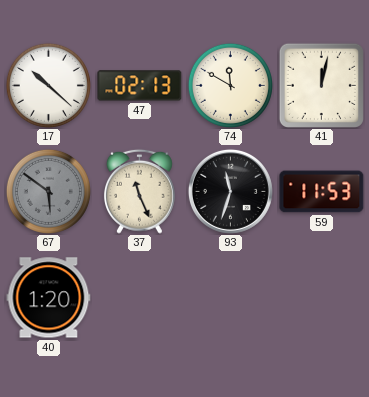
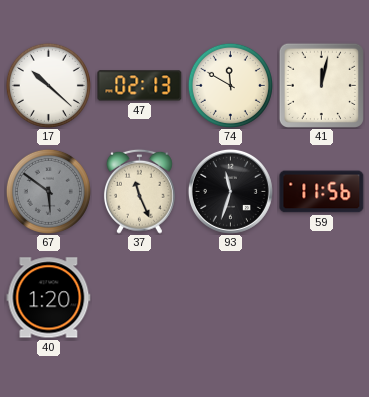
59: 11:53 -> 11:56 (322, 192)
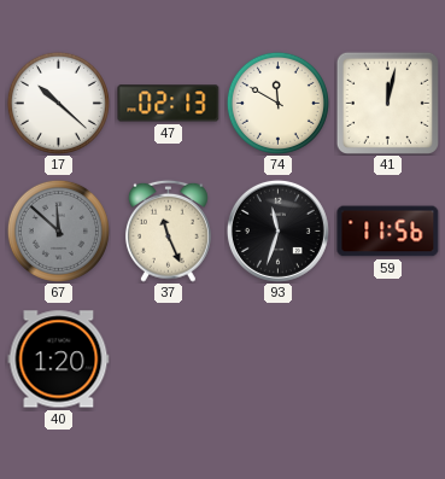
67: 5:51 -> 11:52 (58, 230)
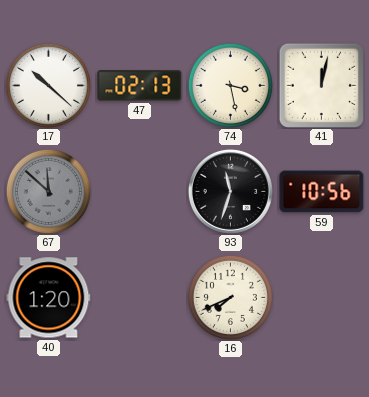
74: 11:50 -> 3:28 (230, 85)
37: 11:26 -> none (168, 230)
59: 11:56 -> 10:56 (322, 192)
16: none -> 7:41 (230, 297)
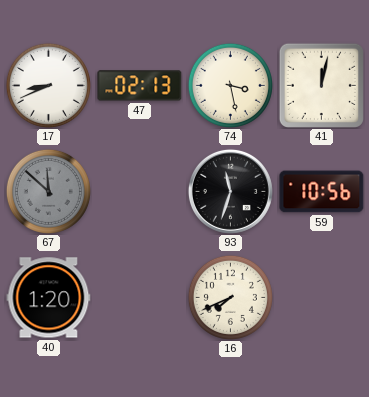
17: 10:22 -> 8:41 (48, 85)
